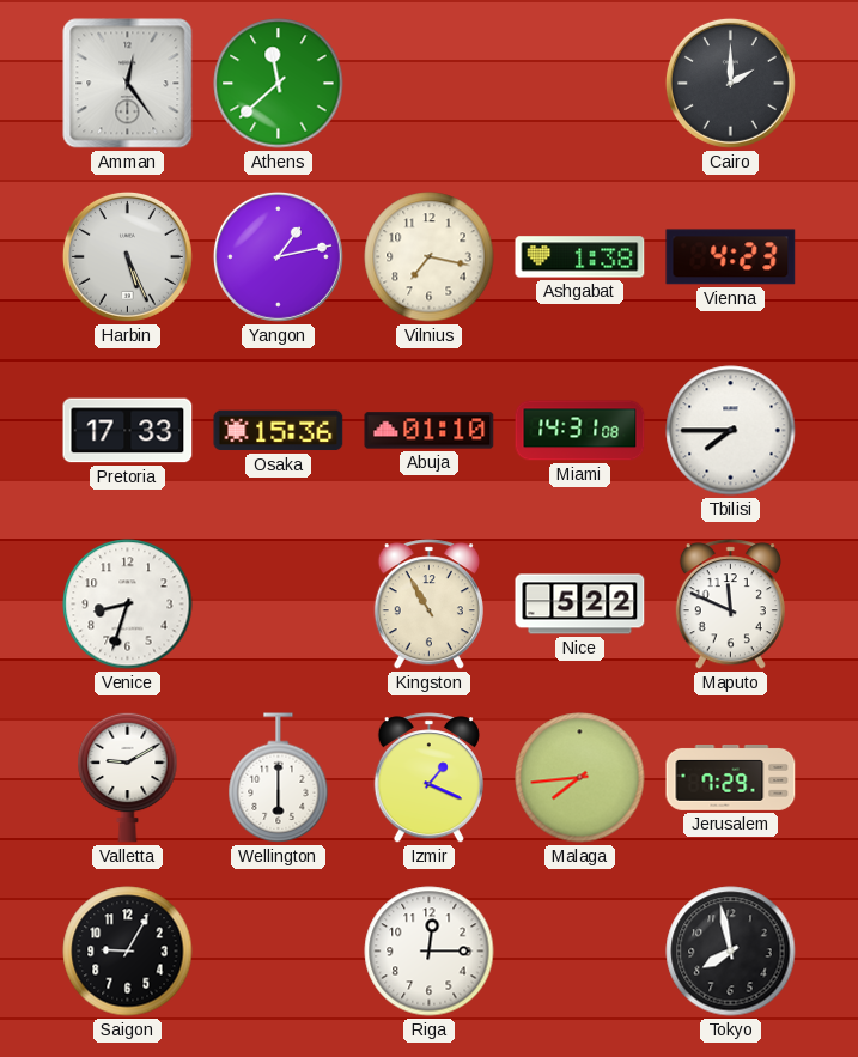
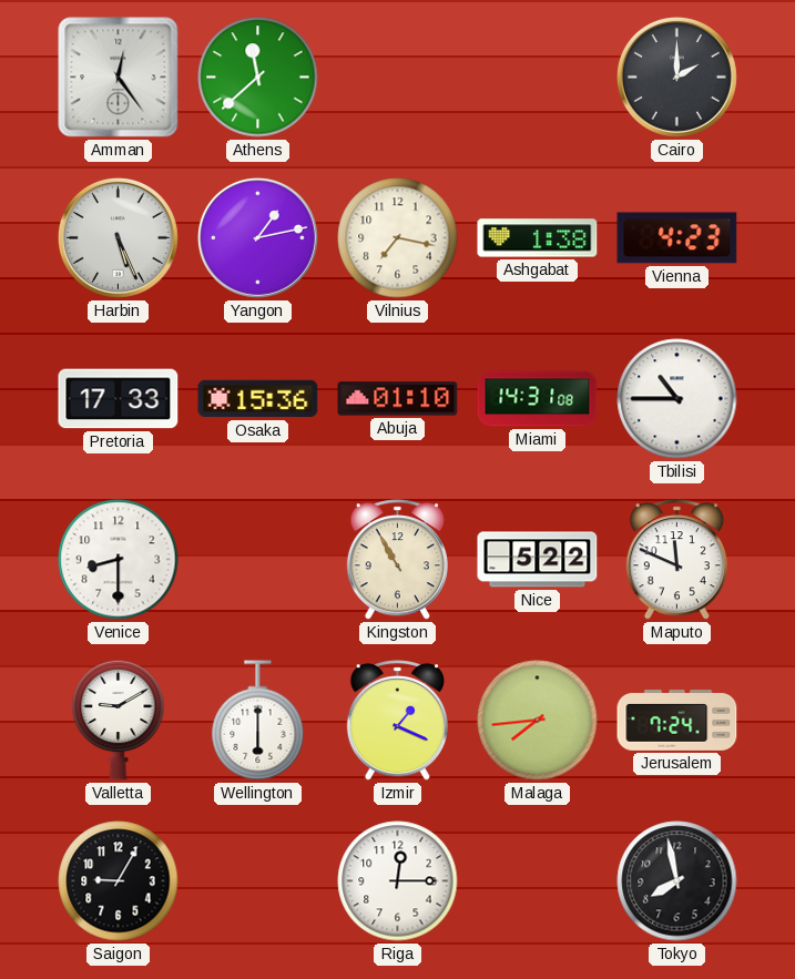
Tbilisi: 7:45 -> 10:45 (677, 399)
Venice: 8:33 -> 8:30 (119, 560)
Jerusalem: 7:29 -> 7:24 (677, 721)
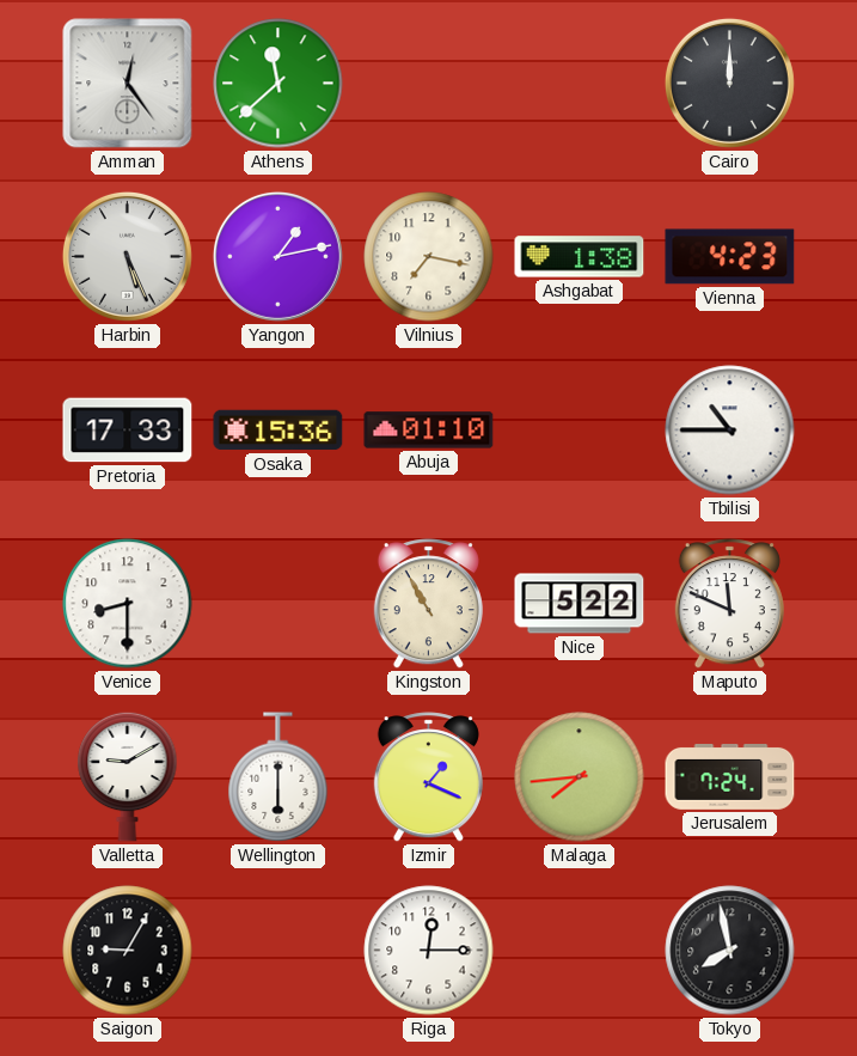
Cairo: 2:00 -> 12:00 (729, 83)
Miami: 14:31 -> none (538, 399)
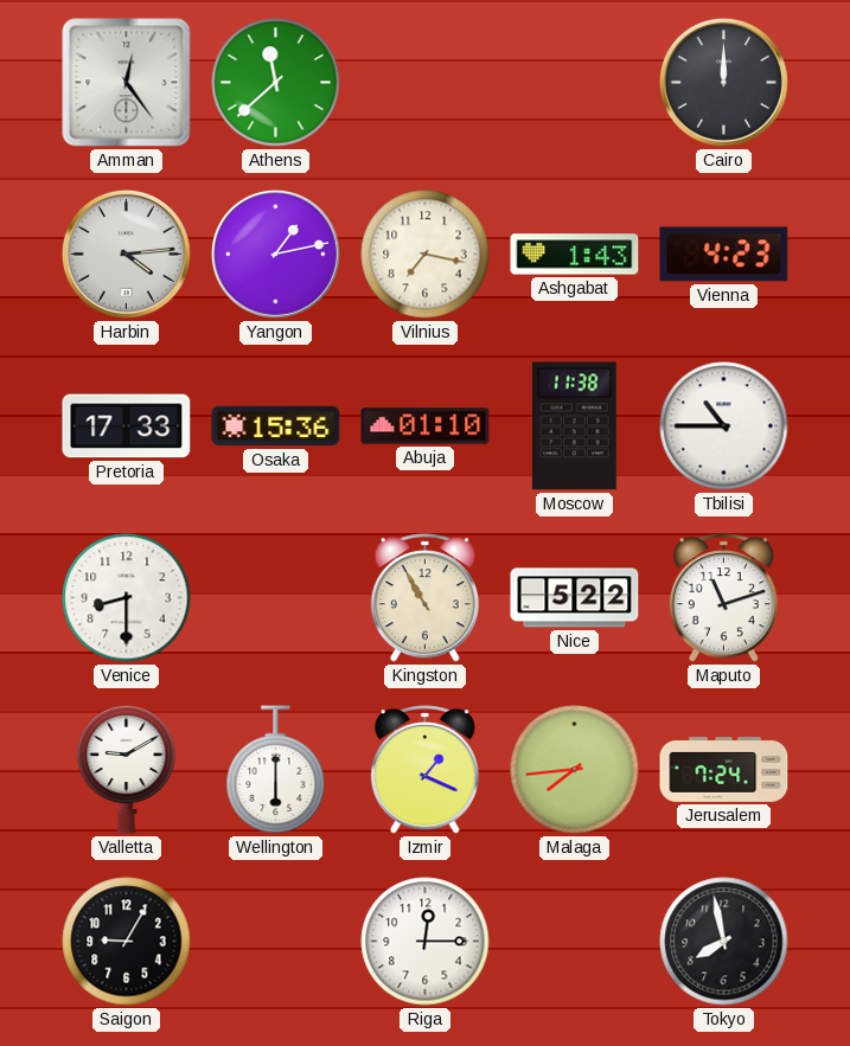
Harbin: 5:26 -> 4:14 (126, 254)
Ashgabat: 1:38 -> 1:43 (575, 255)
Moscow: none -> 11:38 (574, 426)
Maputo: 11:49 -> 11:12 (723, 598)
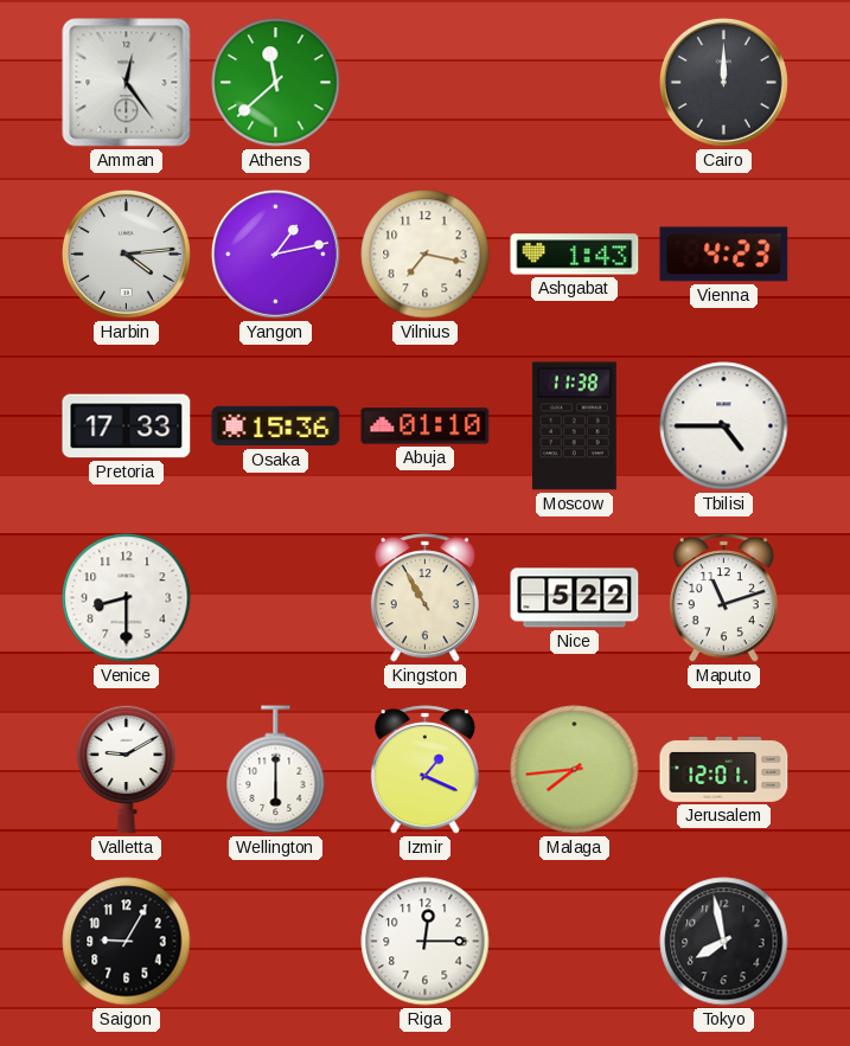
Tbilisi: 10:45 -> 4:45 (724, 426)
Jerusalem: 7:24 -> 12:01 (724, 770)
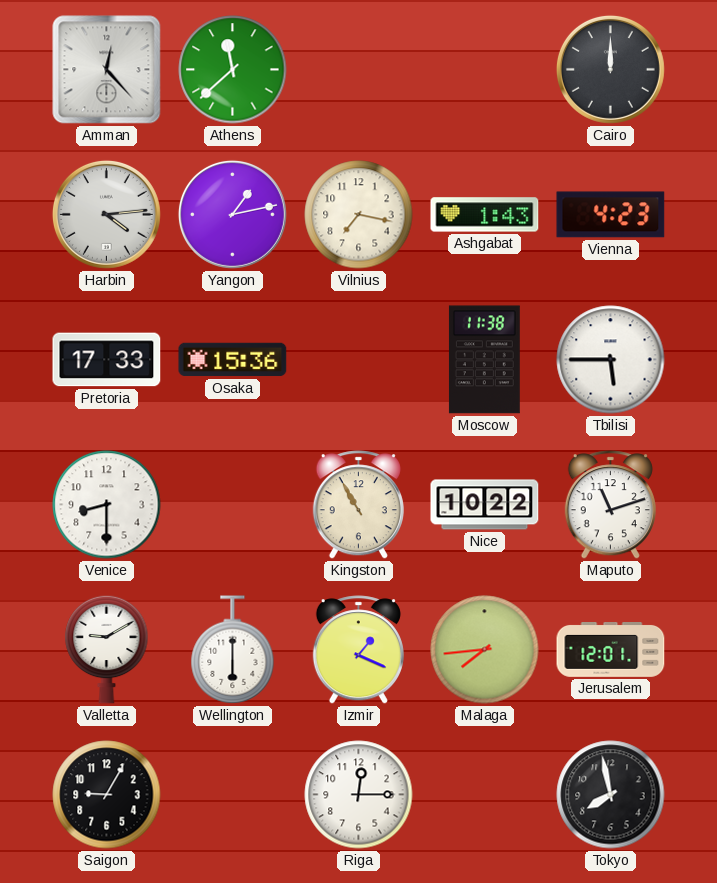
Amman: 12:24 -> 12:23 (107, 70)
Abuja: 01:10 -> none (426, 426)
Tbilisi: 4:45 -> 5:45 (611, 360)
Nice: 5:22 -> 10:22 (485, 505)
